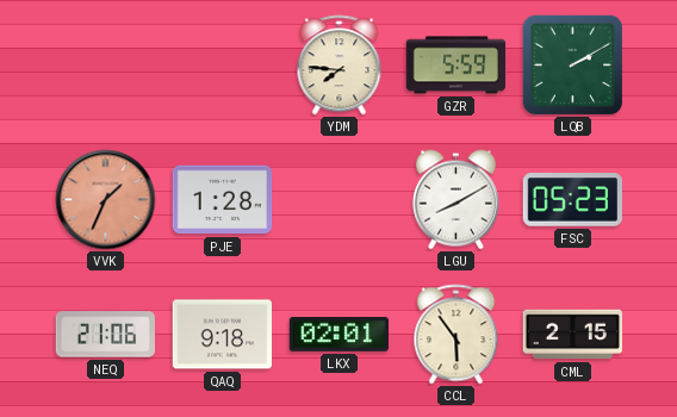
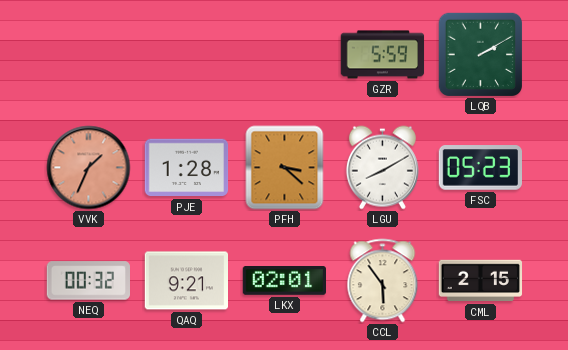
YDM: 7:46 -> none (340, 66)
PFH: none -> 3:22 (285, 168)
NEQ: 21:06 -> 00:32 (89, 281)
QAQ: 9:18 -> 9:21 (187, 281)
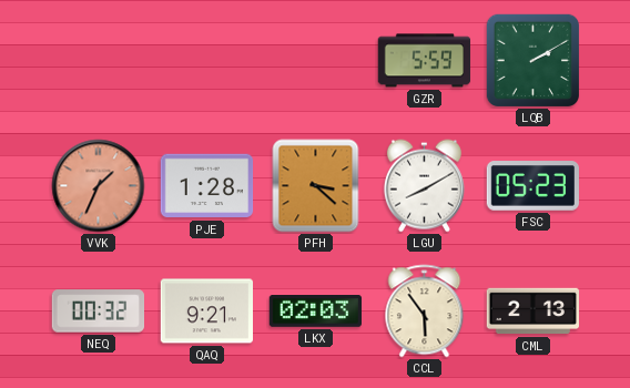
LKX: 02:01 -> 02:03 (315, 312)
CML: 2:15 -> 2:13 (534, 312)
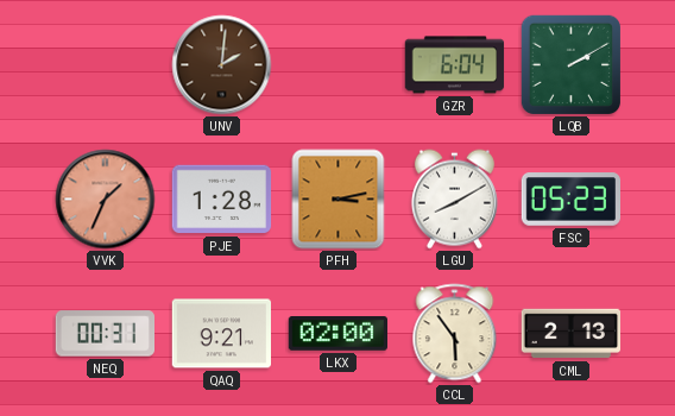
UNV: none -> 2:01 (222, 65)
GZR: 5:59 -> 6:04 (455, 65)
PFH: 3:22 -> 3:13 (339, 200)
NEQ: 00:32 -> 00:31 (106, 334)
LKX: 02:03 -> 02:00 (337, 334)
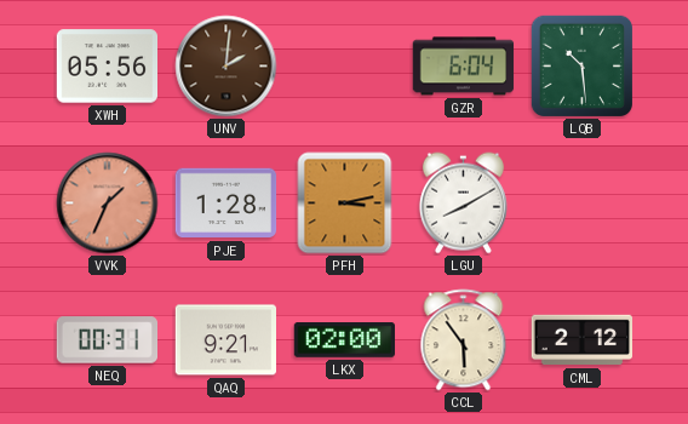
XWH: none -> 05:56 (108, 67)
LQB: 2:10 -> 10:29 (581, 65)
FSC: 05:23 -> none (570, 200)
CML: 2:13 -> 2:12 (583, 340)
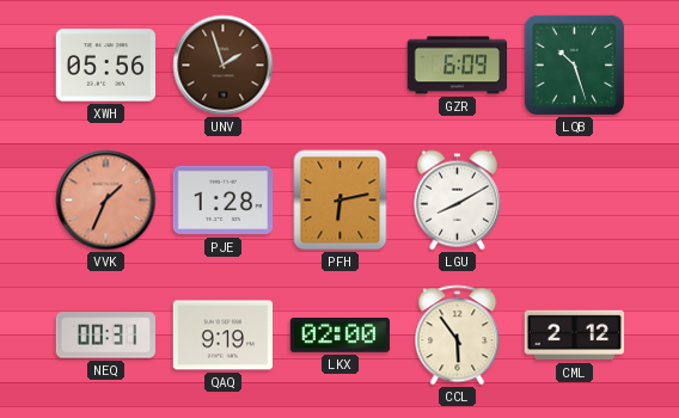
UNV: 2:01 -> 1:57 (224, 66)
GZR: 6:04 -> 6:09 (458, 66)
LQB: 10:29 -> 10:27 (574, 64)
PFH: 3:13 -> 6:13 (341, 201)
QAQ: 9:21 -> 9:19 (224, 336)
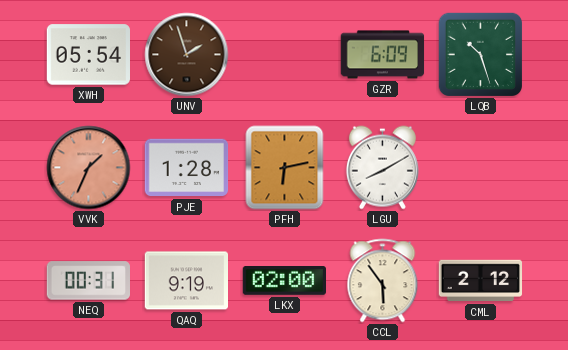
XWH: 05:56 -> 05:54 (89, 55)
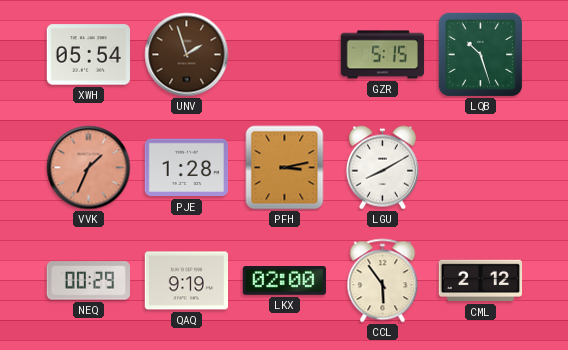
GZR: 6:09 -> 5:15 (383, 55)
PFH: 6:13 -> 3:13 (285, 168)
NEQ: 00:31 -> 00:29 (89, 281)
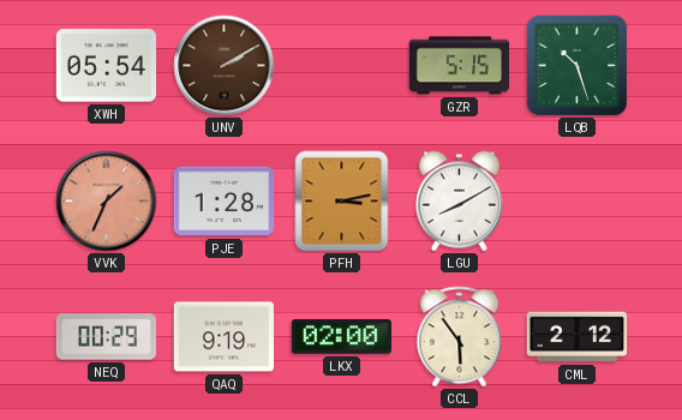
UNV: 1:57 -> 2:10 (225, 66)
